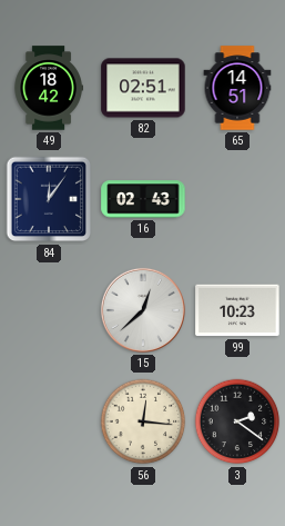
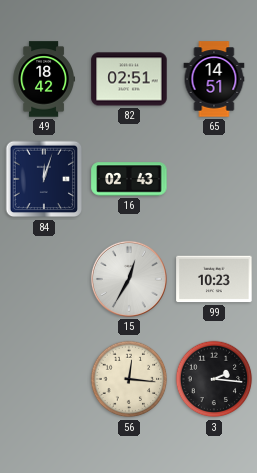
84: 12:06 -> 12:03 (44, 179)
15: 12:38 -> 12:35 (129, 279)
3: 2:21 -> 2:16 (214, 379)
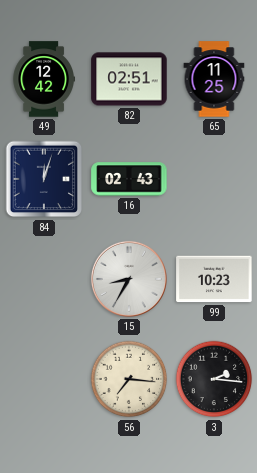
49: 18:42 -> 12:42 (43, 79)
65: 14:51 -> 11:25 (214, 79)
15: 12:35 -> 8:35 (129, 279)
56: 12:16 -> 7:16 (129, 379)
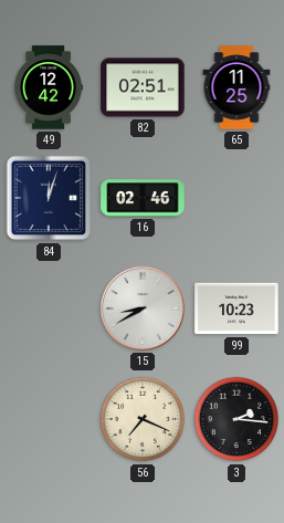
16: 02:43 -> 02:46 (143, 198)
15: 8:35 -> 8:40 (143, 308)
56: 7:16 -> 7:19 (143, 419)
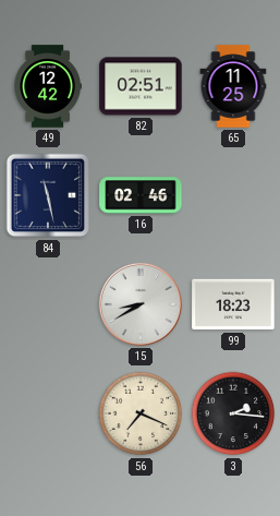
84: 12:03 -> 11:28 (48, 195)
99: 10:23 -> 18:23 (233, 304)
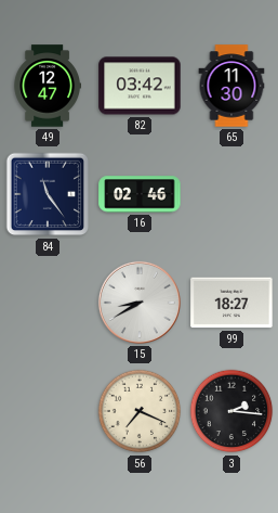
49: 12:42 -> 12:47 (47, 86)
82: 02:51 -> 03:42 (140, 86)
65: 11:25 -> 11:30 (231, 86)
84: 11:28 -> 11:24 (48, 194)
99: 18:23 -> 18:27 (231, 303)
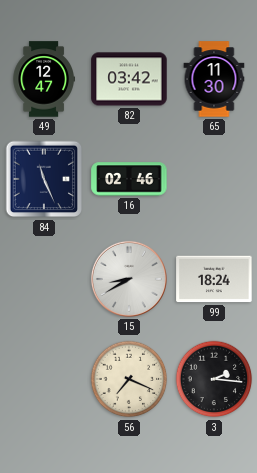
84: 11:24 -> 11:26 (44, 179)
99: 18:27 -> 18:24 (214, 279)
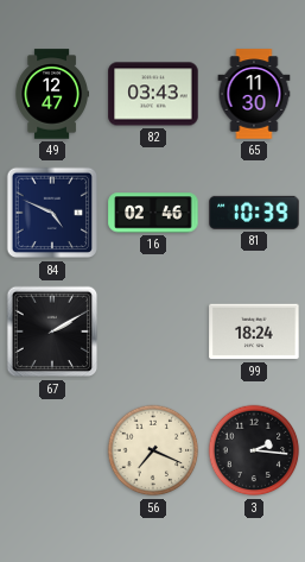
82: 03:42 -> 03:43 (153, 94)
84: 11:26 -> 4:49 (52, 213)
81: none -> 10:39 (254, 213)
67: none -> 2:10 (52, 331)
15: 8:40 -> none (129, 279)
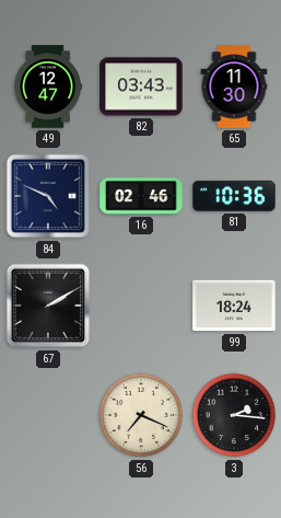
81: 10:39 -> 10:36 (234, 196)
